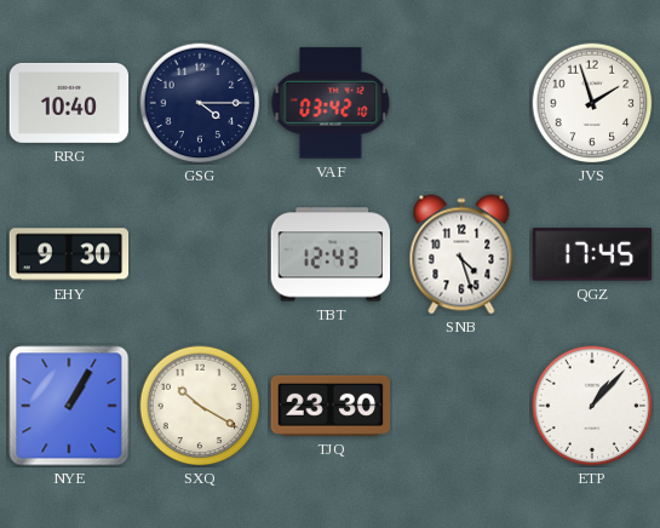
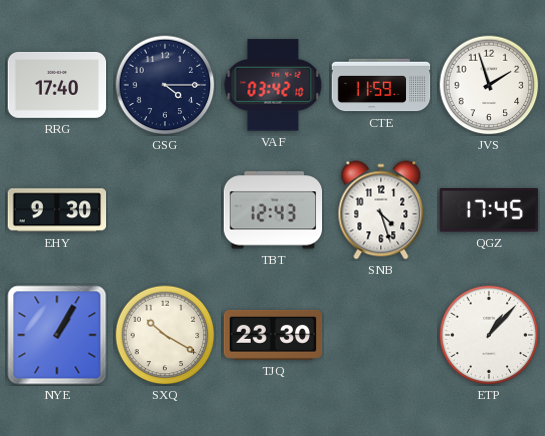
RRG: 10:40 -> 17:40 (57, 85)
CTE: none -> 11:59 (381, 85)
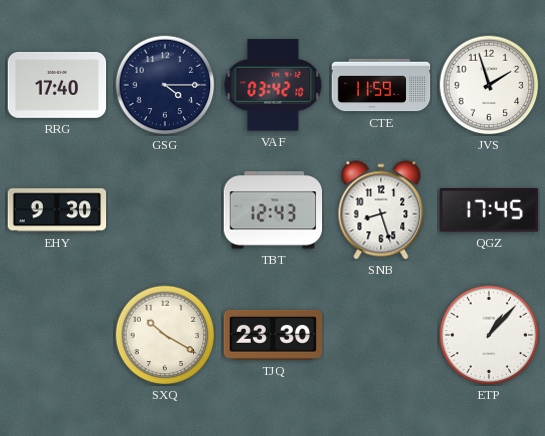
SNB: 4:27 -> 8:27 (381, 210)
NYE: 1:05 -> none (57, 335)
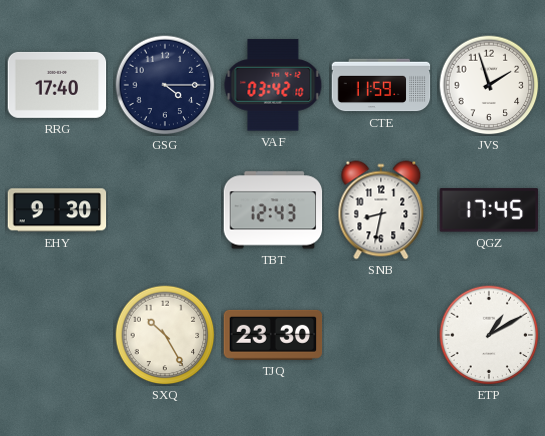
SNB: 8:27 -> 8:32 (381, 210)
SXQ: 10:20 -> 10:25 (165, 335)
ETP: 1:07 -> 1:10 (489, 335)
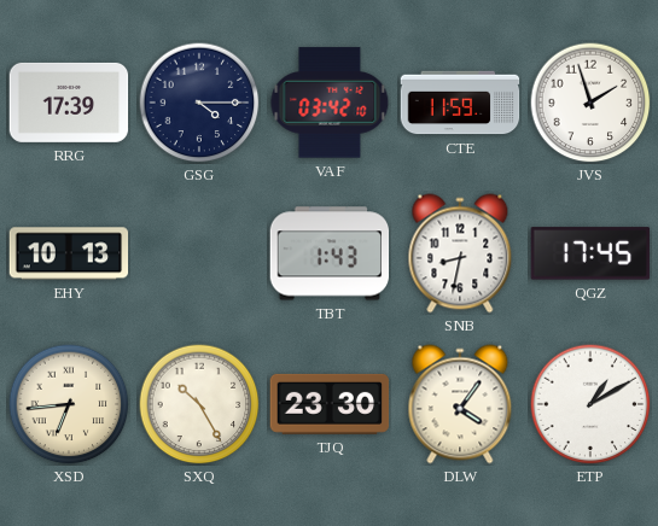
RRG: 17:40 -> 17:39 (69, 103)
EHY: 9:30 -> 10:13 (69, 253)
TBT: 12:43 -> 1:43 (330, 253)
XSD: none -> 6:44 (69, 404)
DLW: none -> 4:06 (460, 404)
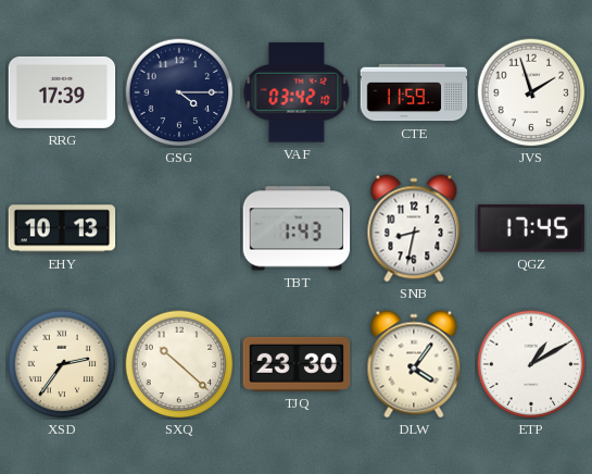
XSD: 6:44 -> 2:36 (62, 364)
SXQ: 10:25 -> 10:22 (179, 364)
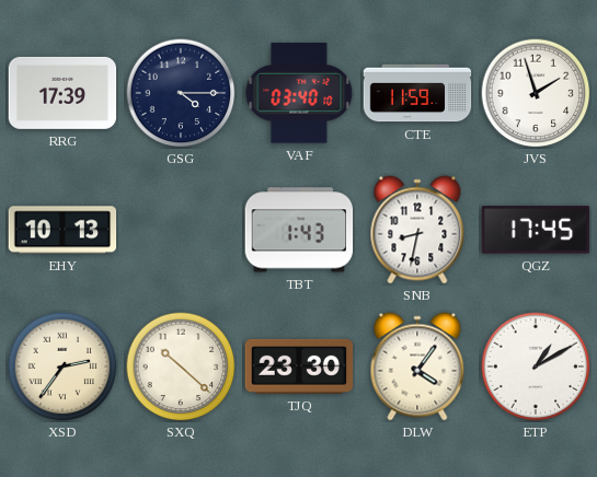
VAF: 03:42 -> 03:40 (299, 93)
